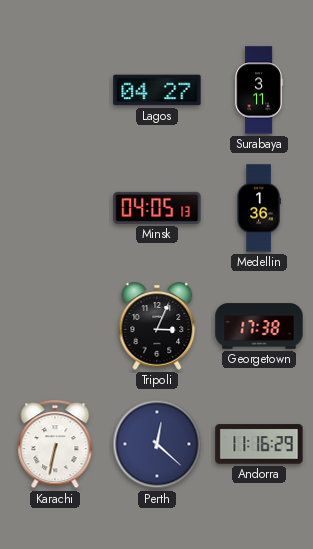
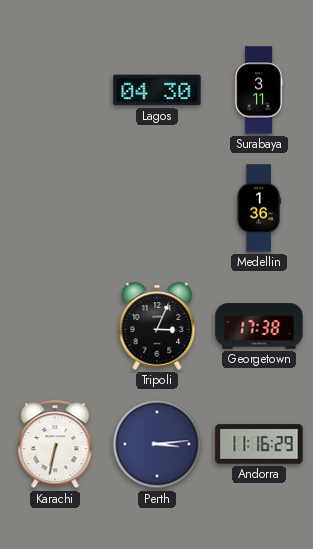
Lagos: 04:27 -> 04:30 (157, 90)
Minsk: 04:05 -> none (157, 208)
Perth: 12:22 -> 3:14 (157, 444)
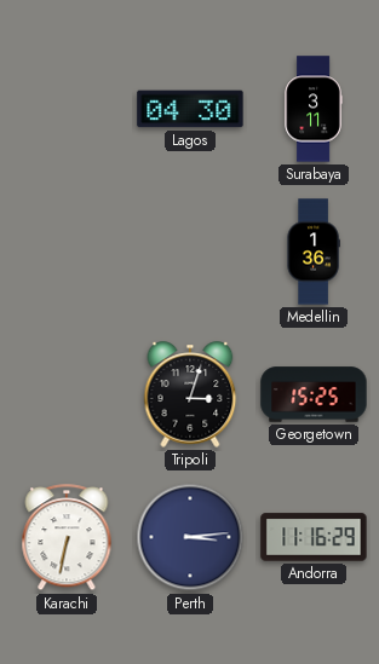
Tripoli: 3:04 -> 3:03 (190, 394)
Georgetown: 17:38 -> 15:25 (314, 394)
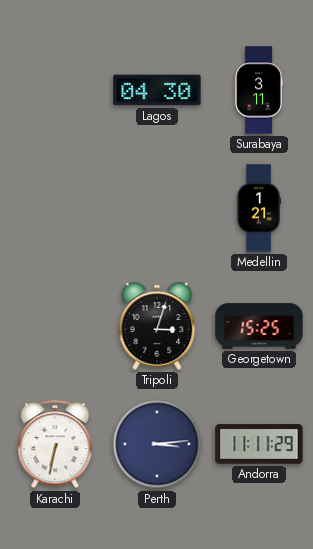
Medellin: 1:36 -> 1:21 (259, 208)
Andorra: 11:16 -> 11:11 (259, 444)
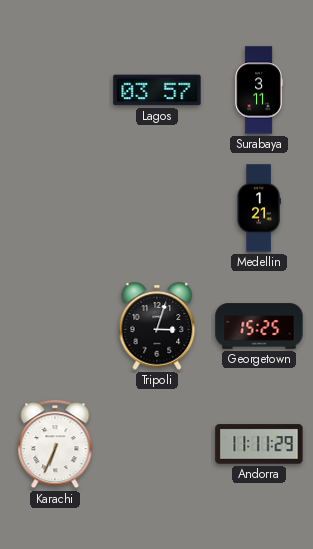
Lagos: 04:30 -> 03:57 (157, 90)
Karachi: 6:32 -> 6:34 (55, 445)
Perth: 3:14 -> none (157, 444)
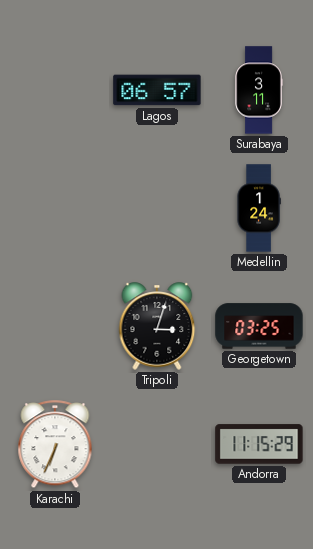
Lagos: 03:57 -> 06:57 (157, 90)
Medellin: 1:21 -> 1:24 (259, 208)
Georgetown: 15:25 -> 03:25 (259, 326)
Andorra: 11:11 -> 11:15 (259, 444)
